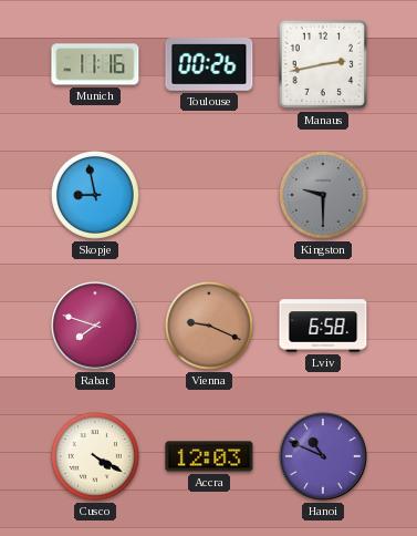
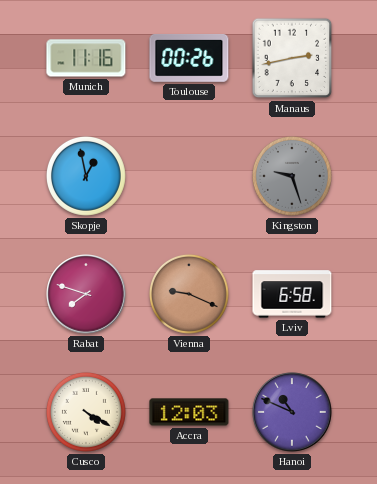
Skopje: 8:58 -> 12:58 (86, 176)
Kingston: 9:30 -> 9:27 (292, 176)
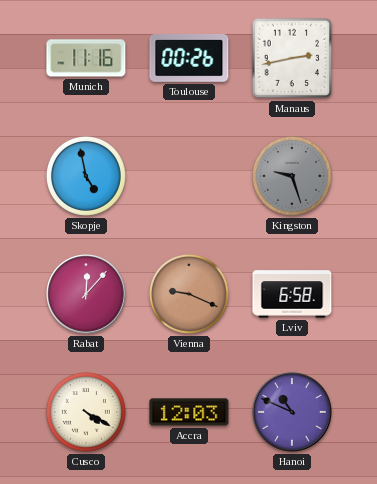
Skopje: 12:58 -> 4:58 (86, 176)
Rabat: 7:48 -> 12:07 (86, 294)
